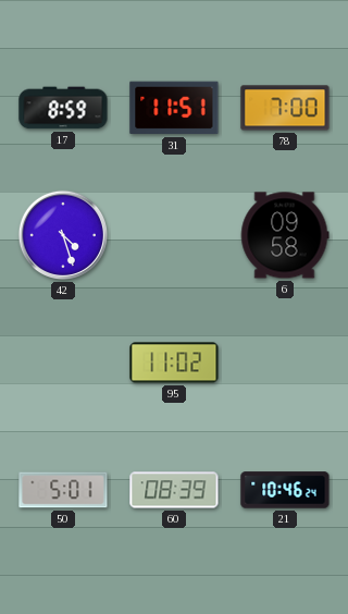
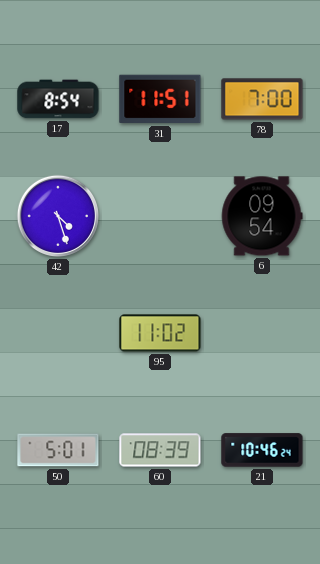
17: 8:59 -> 8:54 (58, 99)
6: 09:58 -> 09:54 (262, 216)
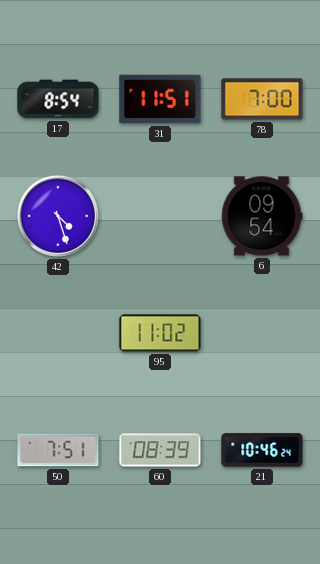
50: 5:01 -> 7:51 (58, 450)
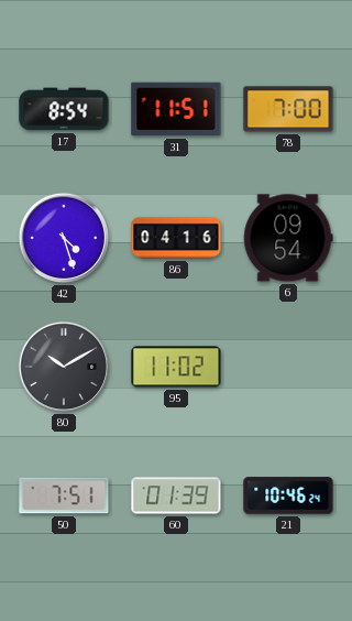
86: none -> 04:16 (176, 238)
80: none -> 10:10 (64, 367)
60: 08:39 -> 01:39 (176, 495)
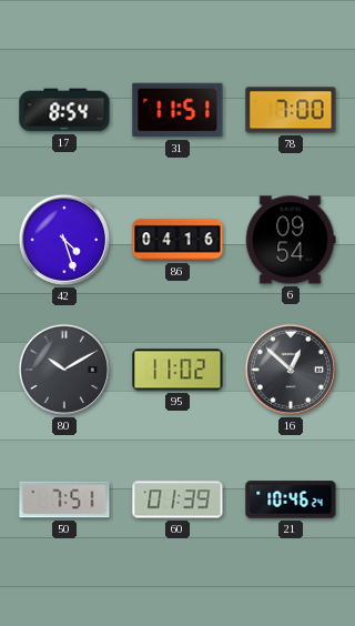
16: none -> 12:52 (291, 370)
